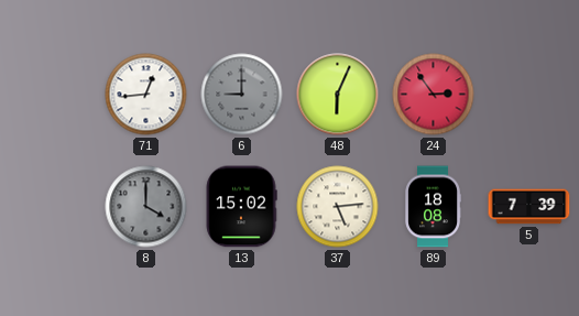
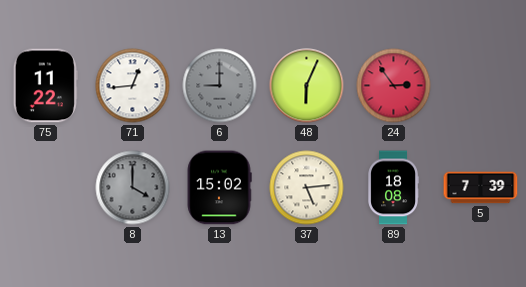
75: none -> 11:22 (45, 86)
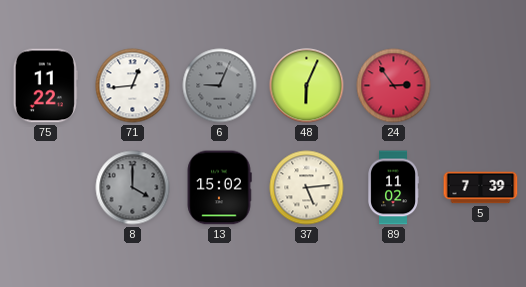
6: 9:00 -> 9:04 (220, 86)
89: 18:08 -> 11:02 (393, 188)
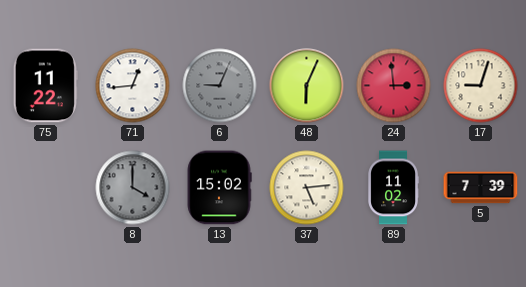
24: 2:54 -> 2:59 (394, 86)
17: none -> 9:03 (481, 86)
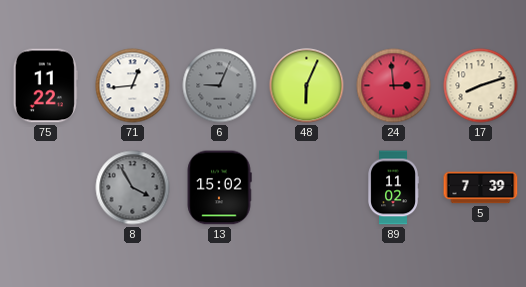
17: 9:03 -> 8:12 (481, 86)
8: 4:00 -> 3:55 (133, 188)
37: 5:14 -> none (307, 188)
